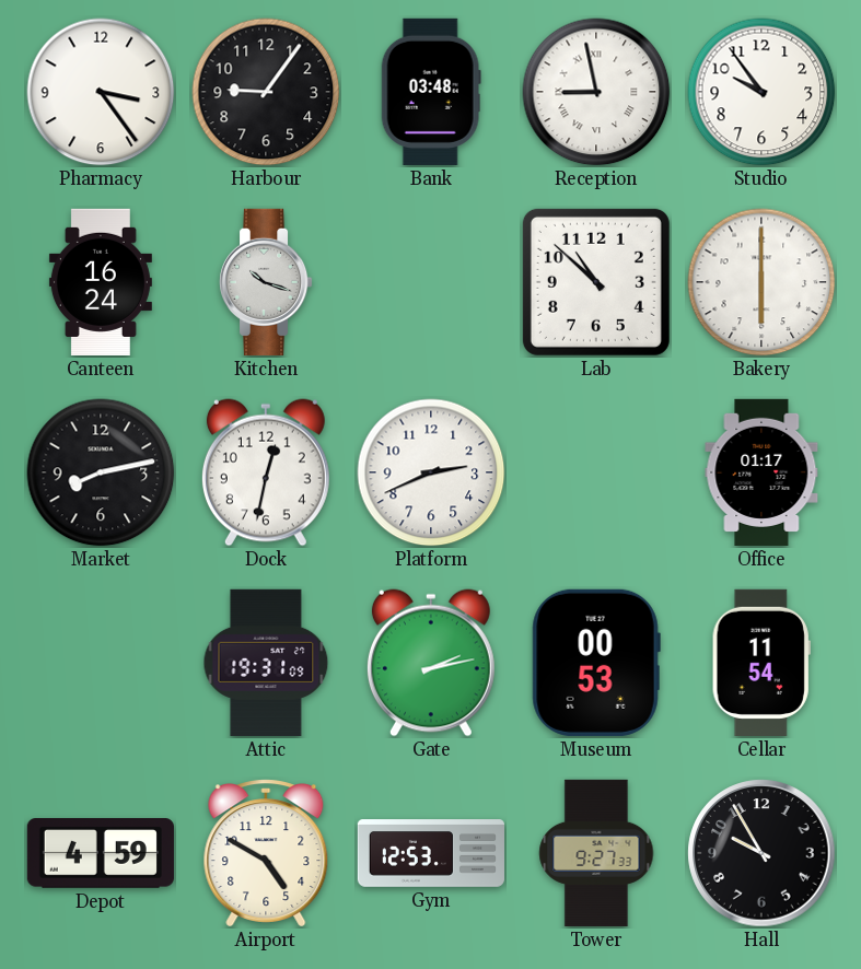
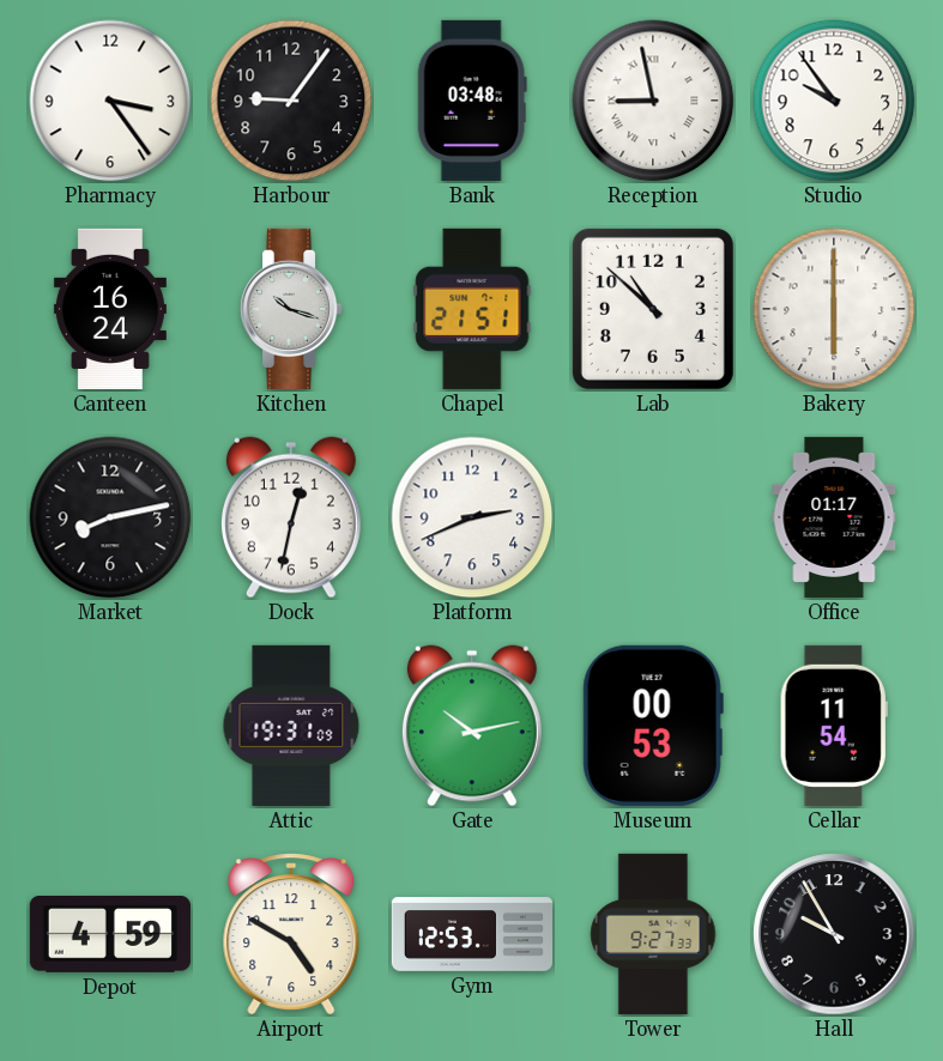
Chapel: none -> 21:51 (472, 309)
Gate: 2:13 -> 10:13 (472, 726)
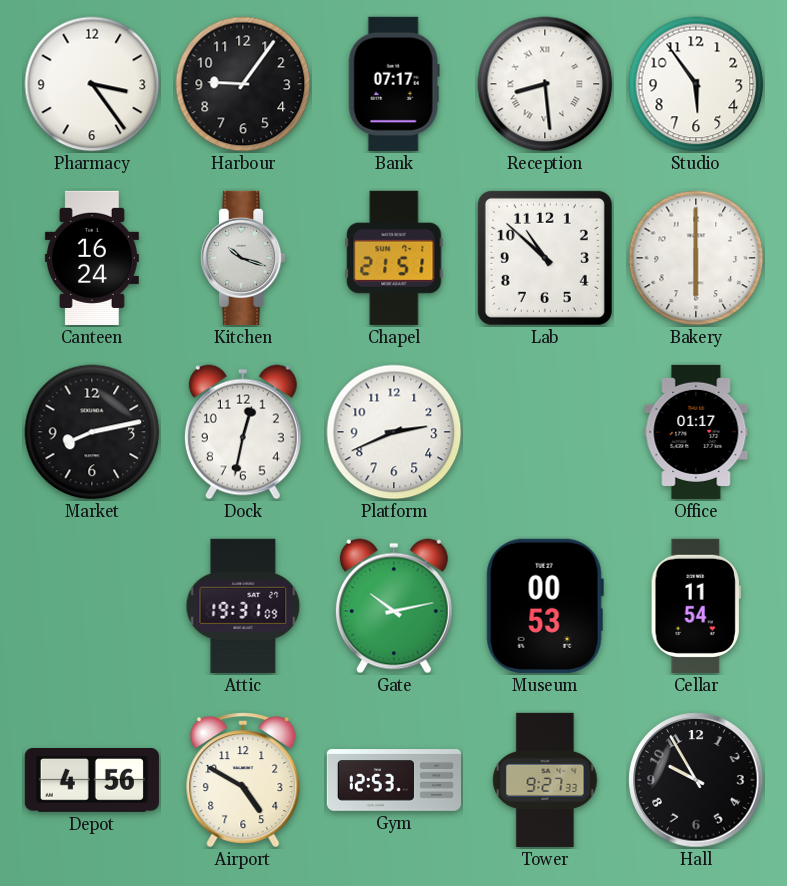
Bank: 03:48 -> 07:17 (394, 84)
Reception: 8:58 -> 8:29 (545, 84)
Studio: 9:54 -> 5:54 (696, 84)
Depot: 4:59 -> 4:56 (92, 781)
